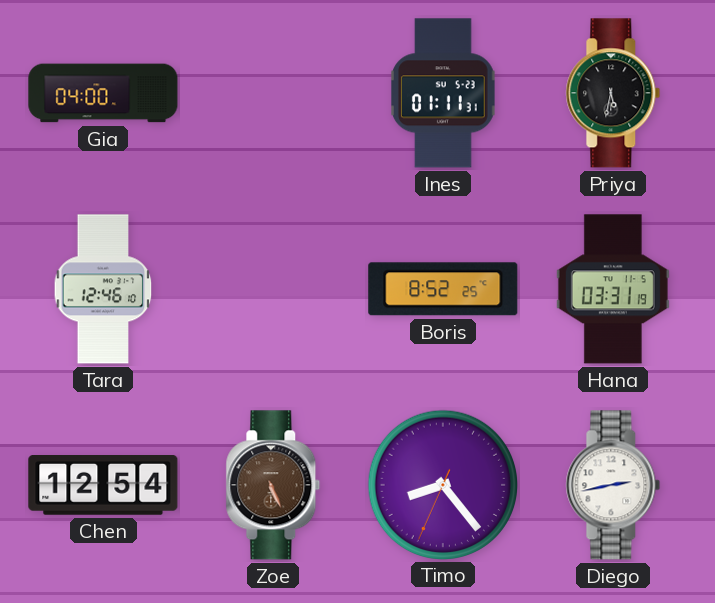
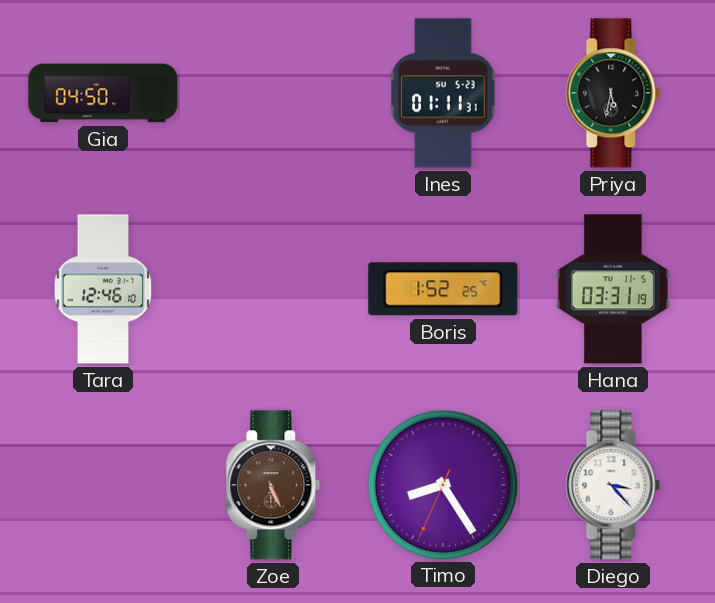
Gia: 04:00 -> 04:50 (103, 93)
Boris: 8:52 -> 1:52 (443, 289)
Chen: 12:54 -> none (103, 486)
Timo: 8:23 -> 8:24 (442, 484)
Diego: 2:43 -> 3:23 (613, 485)
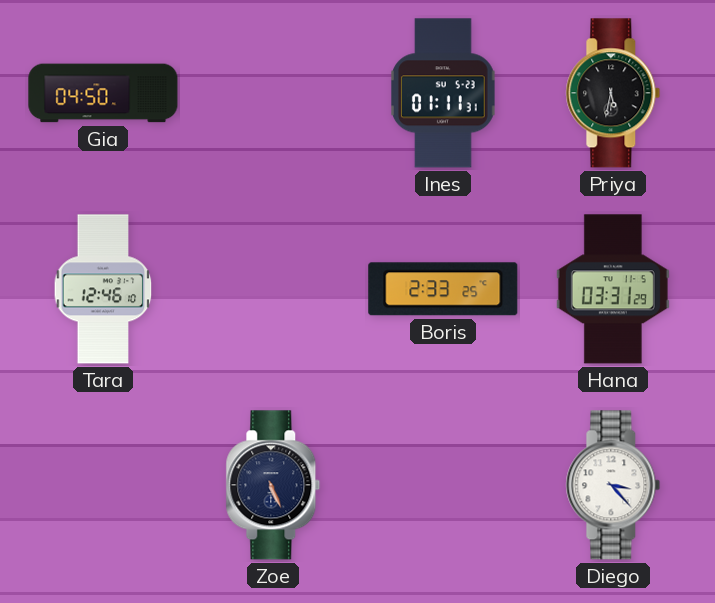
Boris: 1:52 -> 2:33 (443, 289)
Hana: 03:31:19 -> 03:31:29 (613, 289)
Zoe dial: brown -> navy (273, 485)
Timo: 8:24 -> none (442, 484)
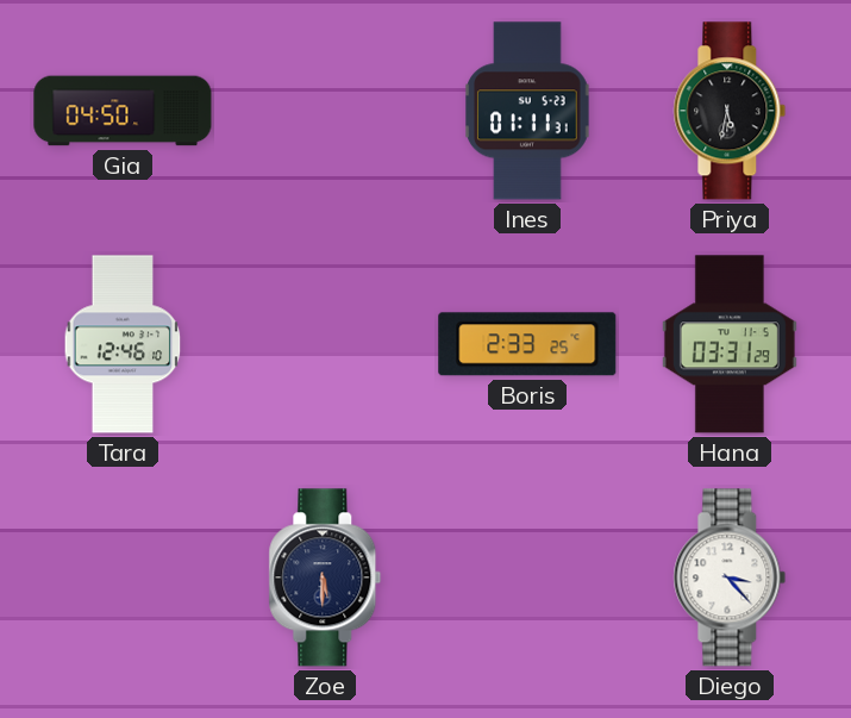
Zoe: 5:26 -> 5:30 (325, 577)
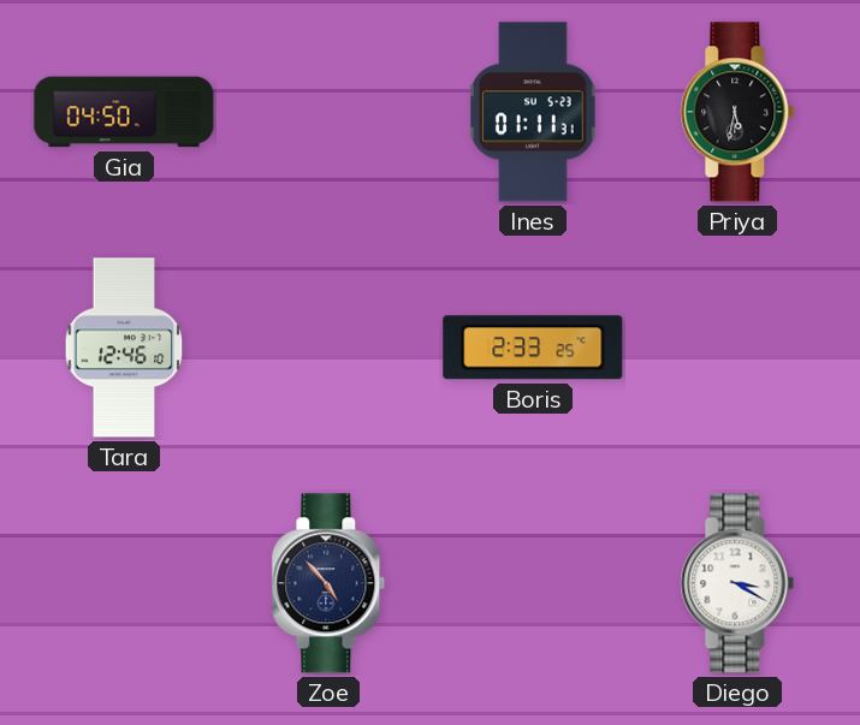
Hana: 03:31 -> none (730, 344)
Zoe: 5:30 -> 4:53 (328, 583)
Diego: 3:23 -> 3:20 (737, 583)
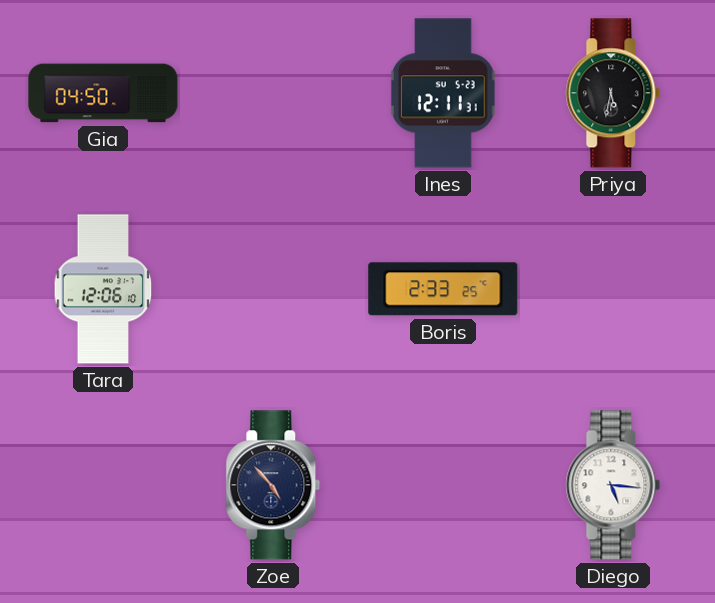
Ines: 01:11 -> 12:11 (444, 93)
Tara: 12:46 -> 12:06 (103, 289)
Diego: 3:20 -> 5:16 (613, 485)
